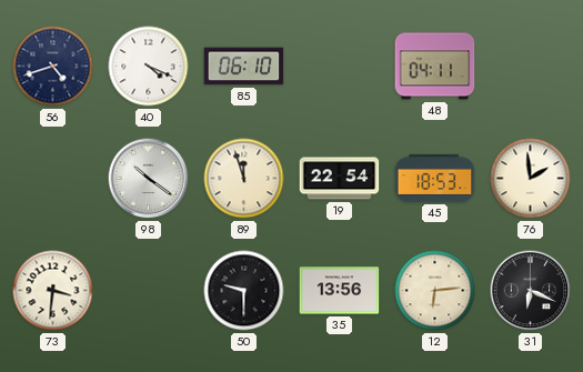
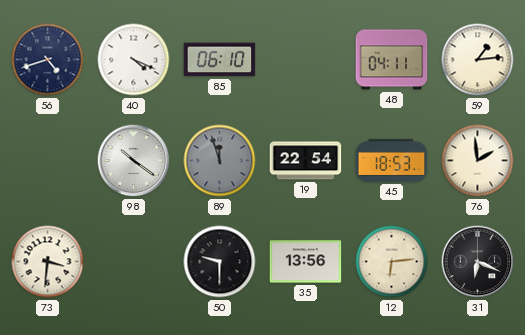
59: none -> 1:14 (478, 60)
89 dial: cream -> grey (220, 161)
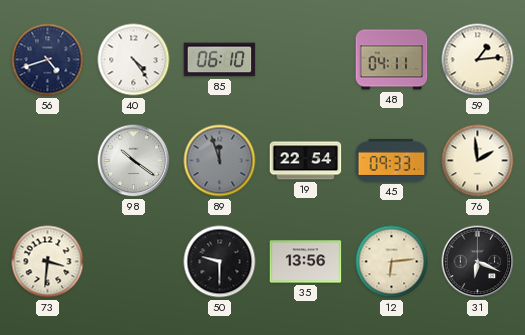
40: 4:19 -> 4:24 (134, 60)
45: 18:53 -> 09:33 (392, 160)
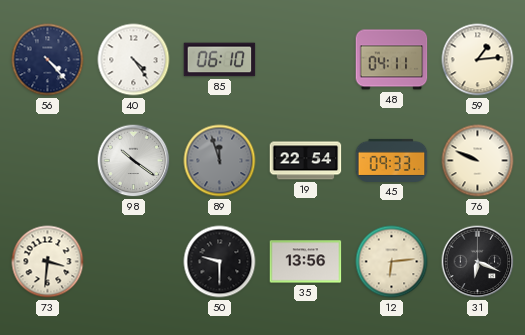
56: 4:42 -> 4:23 (48, 60)
76: 1:59 -> 9:49 (478, 161)
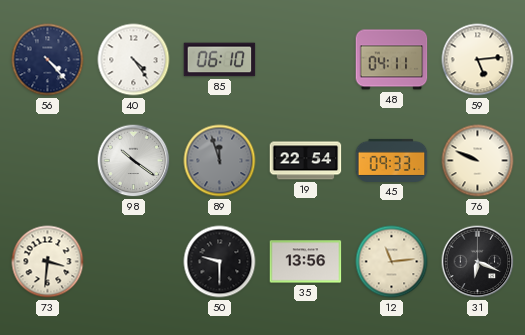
59: 1:14 -> 5:14 (478, 60)
12: 6:14 -> 11:14 (392, 262)
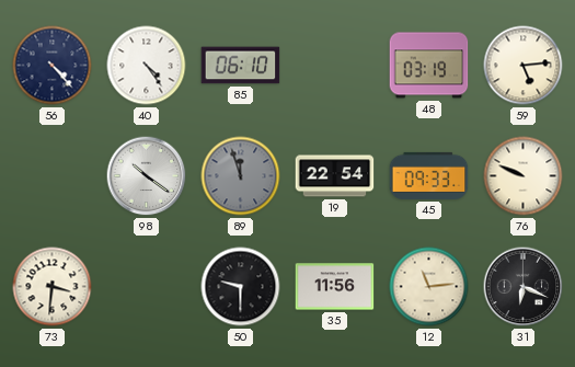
48: 04:11 -> 03:19 (429, 66)
35: 13:56 -> 11:56 (335, 287)
